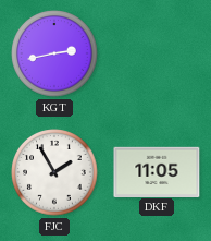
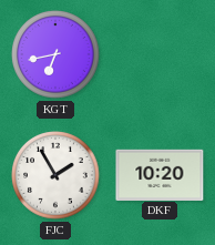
KGT: 2:43 -> 6:43 (55, 54)
DKF: 11:05 -> 10:20 (160, 174)
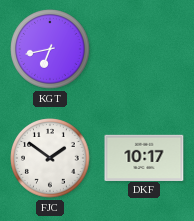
FJC: 1:55 -> 1:51 (50, 158)
DKF: 10:20 -> 10:17 (144, 157)
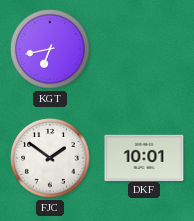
DKF: 10:17 -> 10:01 (144, 157)
